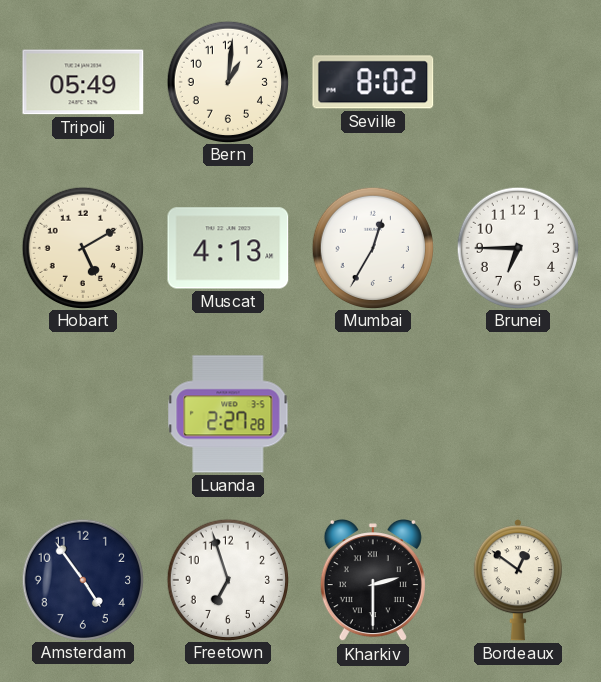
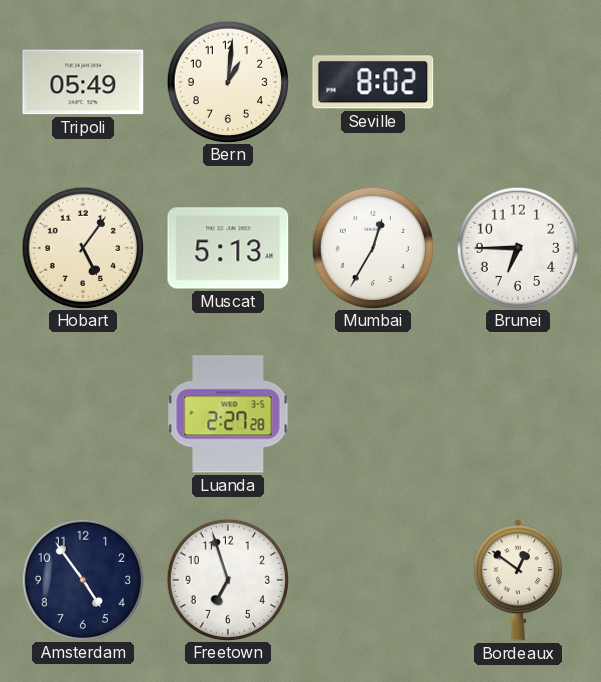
Hobart: 5:10 -> 5:06 (82, 247)
Muscat: 4:13 -> 5:13 (228, 248)
Kharkiv: 2:30 -> none (373, 581)
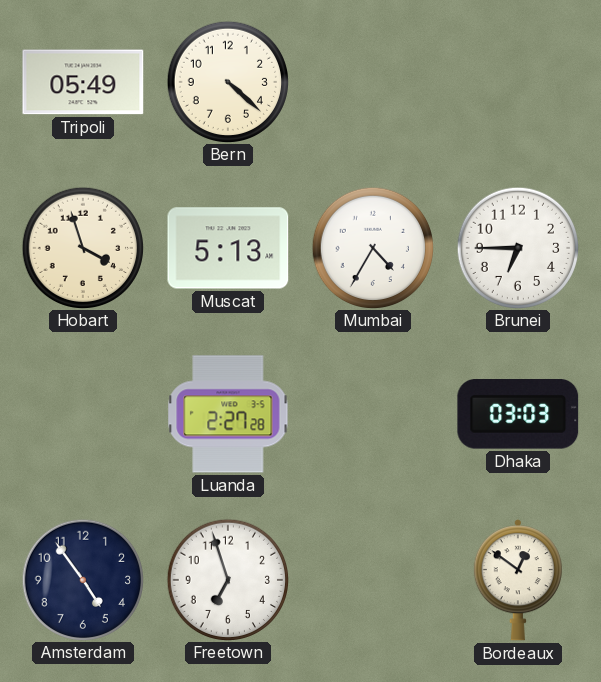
Bern: 1:01 -> 4:22 (227, 81)
Seville: 8:02 -> none (373, 82)
Hobart: 5:06 -> 3:57 (82, 247)
Mumbai: 12:35 -> 4:35 (372, 247)
Dhaka: none -> 03:03 (518, 415)
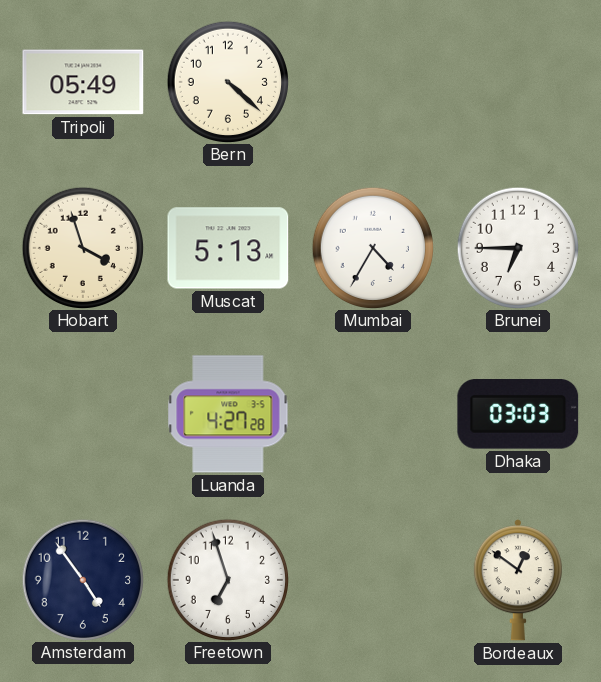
Luanda: 2:27 -> 4:27 (228, 414)
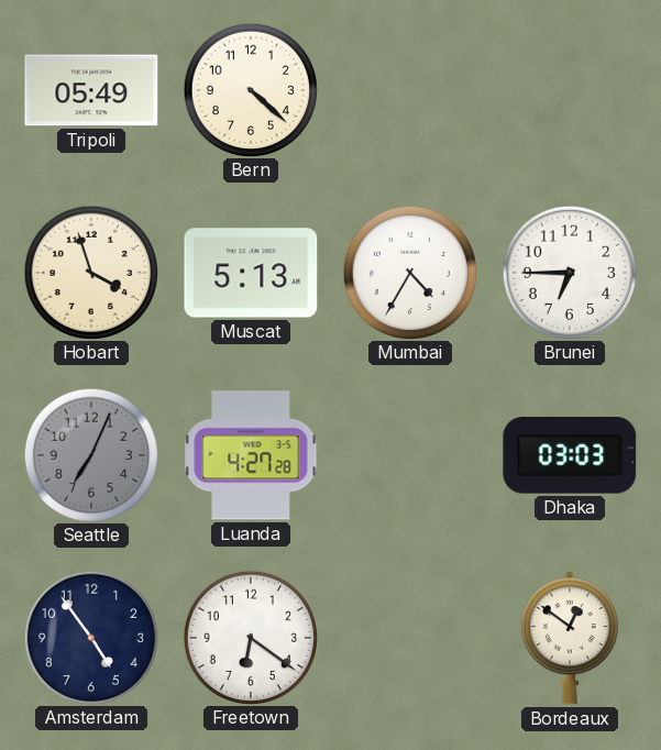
Seattle: none -> 7:04 (90, 454)
Freetown: 6:57 -> 6:21 (250, 637)
